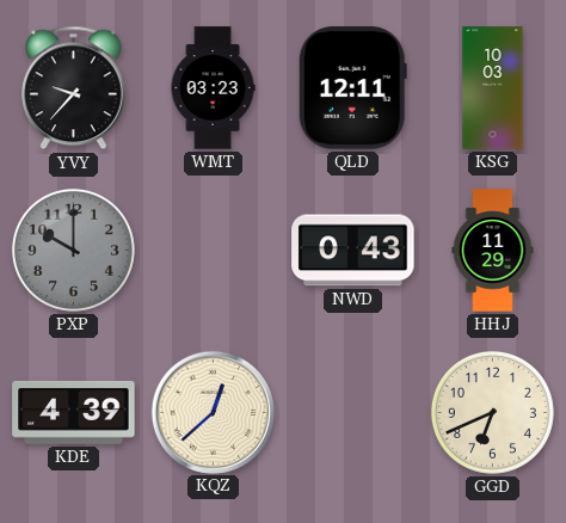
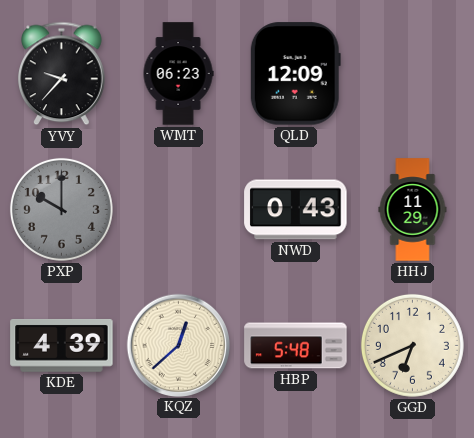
WMT: 03:23 -> 06:23 (178, 74)
QLD: 12:11 -> 12:09 (295, 74)
KSG: 10:03 -> none (493, 88)
HBP: none -> 5:48 (296, 346)
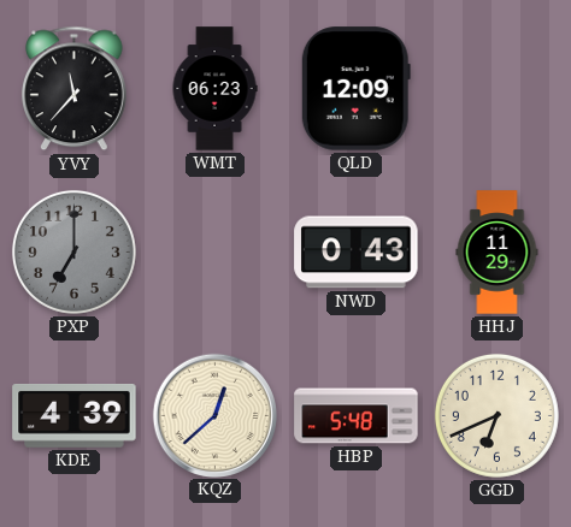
YVY: 9:37 -> 11:37 (75, 89)
PXP: 10:00 -> 7:00 (73, 251)
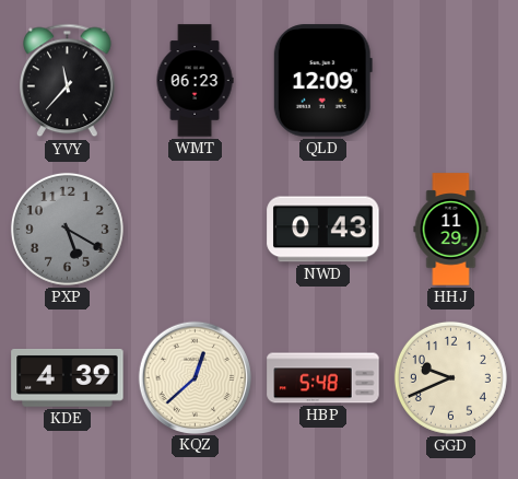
PXP: 7:00 -> 5:20 (67, 229)
GGD: 6:41 -> 9:41 (450, 377)
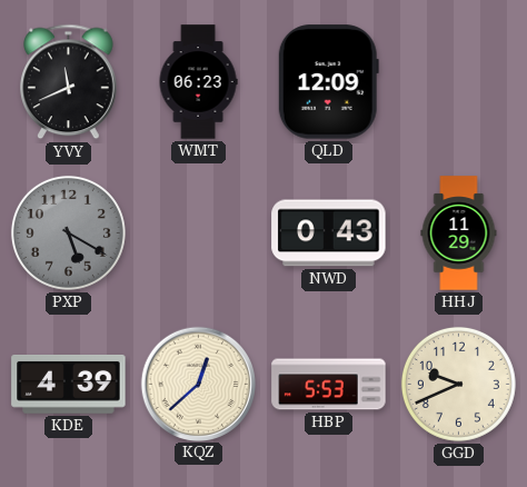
YVY: 11:37 -> 11:41 (69, 82)
HBP: 5:48 -> 5:53 (329, 385)
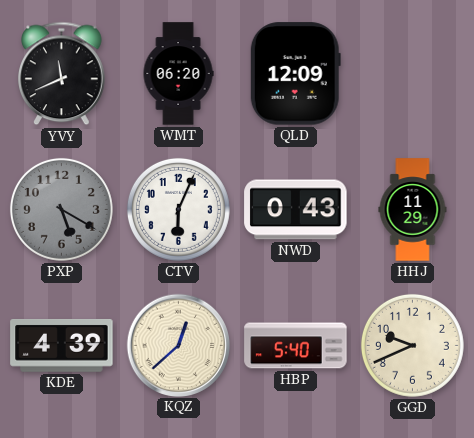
WMT: 06:23 -> 06:20 (178, 74)
CTV: none -> 6:04 (178, 209)
HBP: 5:53 -> 5:40 (296, 346)
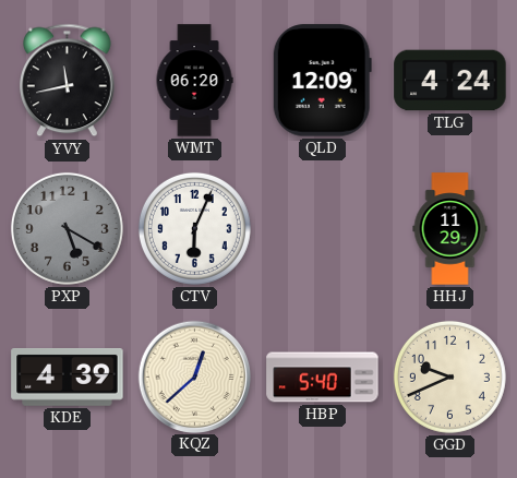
YVY: 11:41 -> 11:43 (68, 81)
TLG: none -> 4:24 (450, 81)
NWD: 0:43 -> none (296, 210)
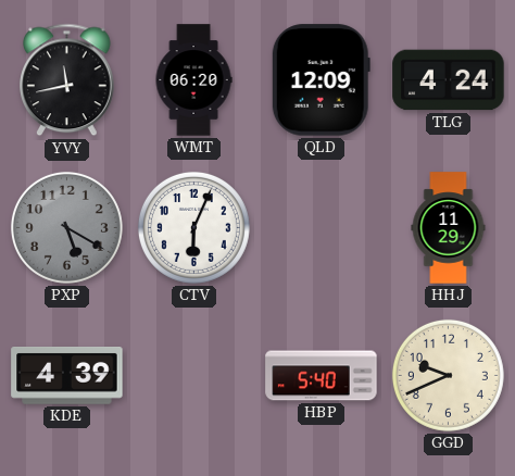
KQZ: 12:38 -> none (194, 377)
